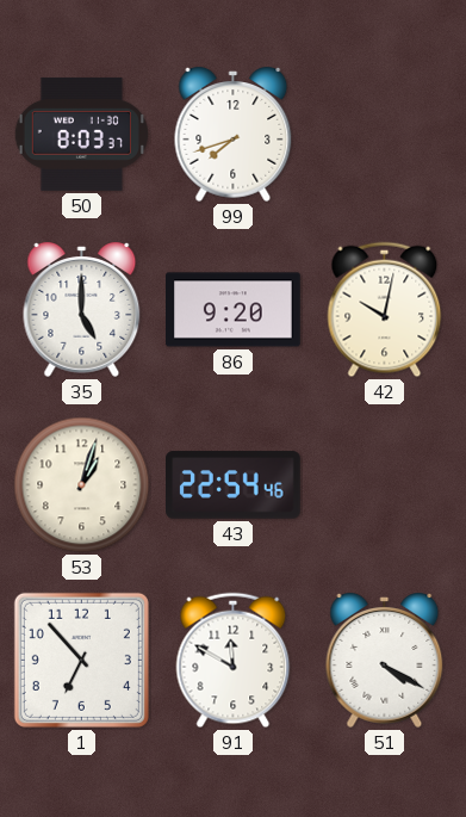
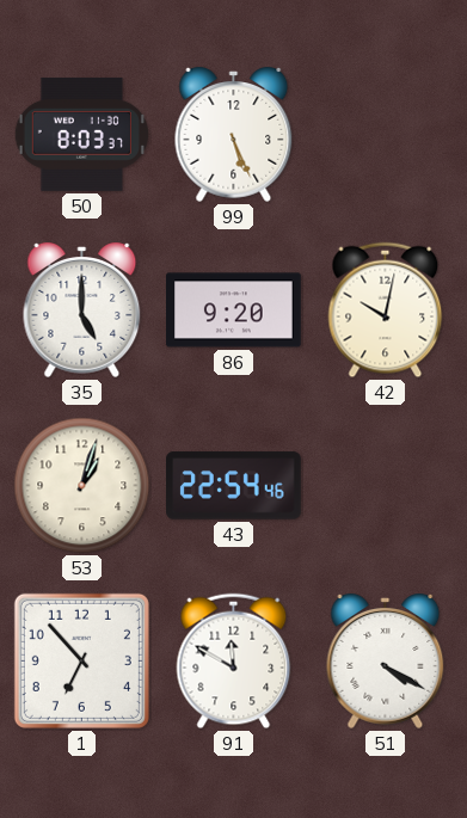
99: 7:42 -> 5:26 (234, 134)
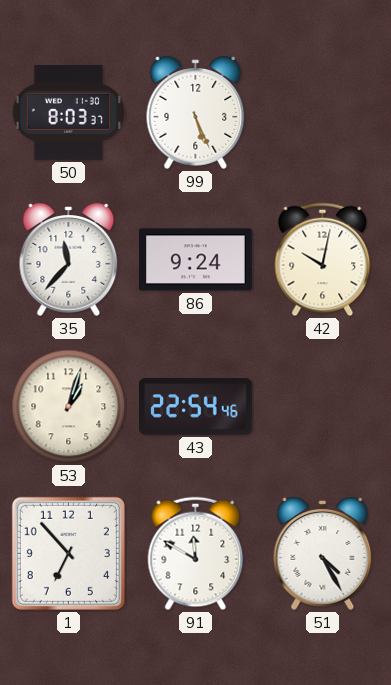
35: 5:00 -> 11:37 (69, 259)
86: 9:20 -> 9:24 (196, 260)
51: 4:20 -> 4:25 (323, 553)
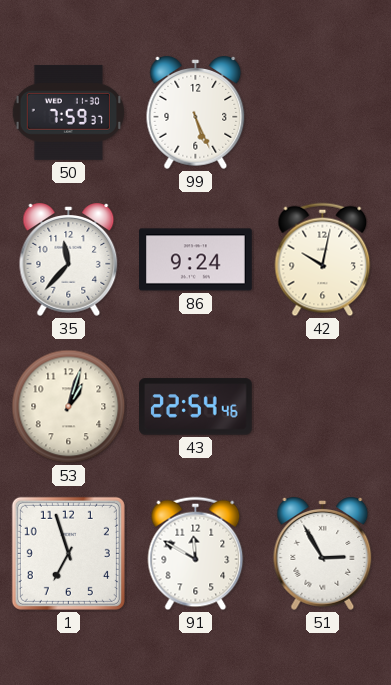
50: 8:03 -> 7:59 (68, 112)
1: 6:53 -> 6:57 (68, 553)
51: 4:25 -> 2:55 (323, 553)
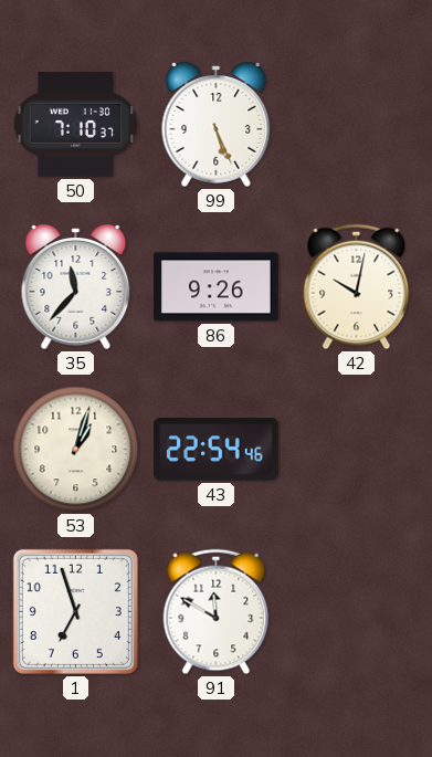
50: 7:59 -> 7:10 (75, 124)
86: 9:24 -> 9:26 (217, 287)
51: 2:55 -> none (323, 553)
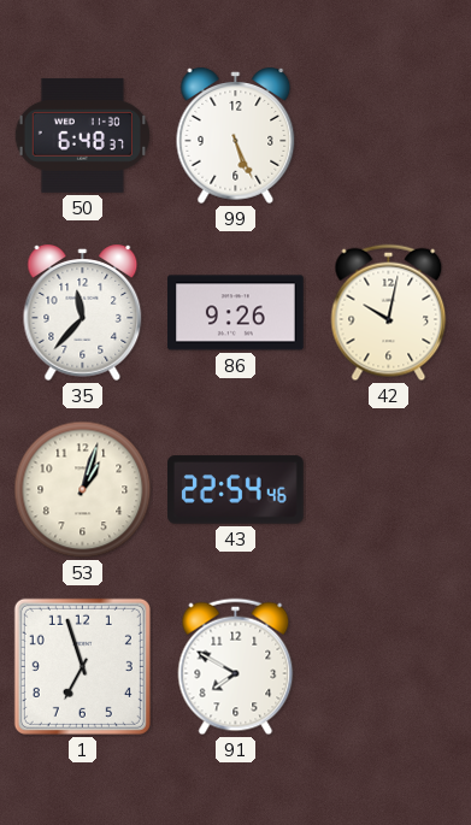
50: 7:10 -> 6:48 (82, 135)
91: 11:50 -> 7:50 (236, 667)
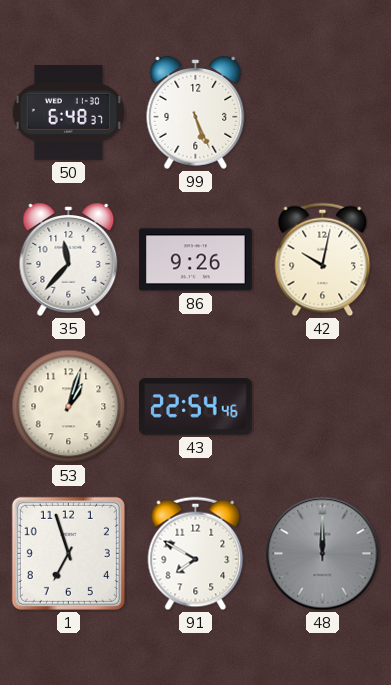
48: none -> 12:00 (323, 554)
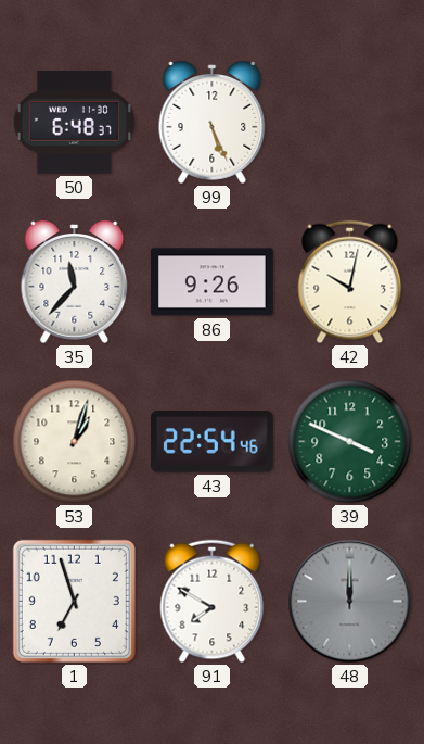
39: none -> 3:49 (350, 442)
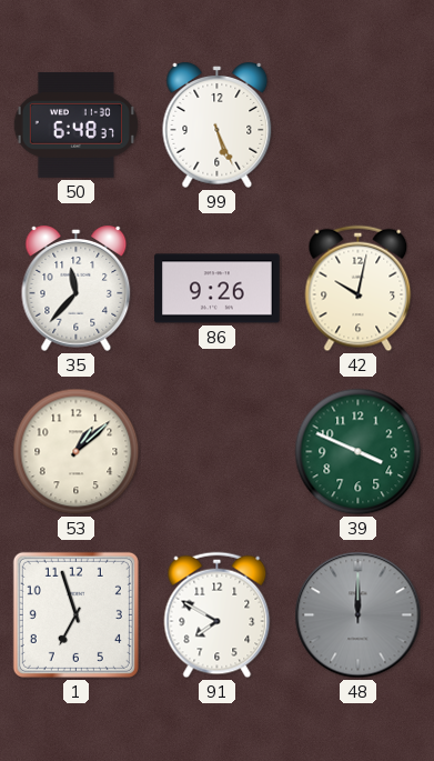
53: 1:03 -> 1:08 (77, 452)
43: 22:54 -> none (213, 442)
